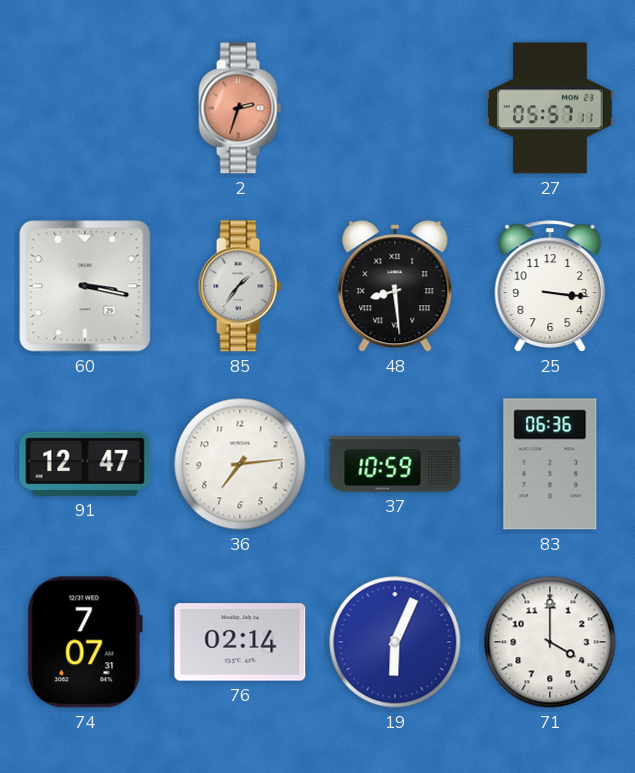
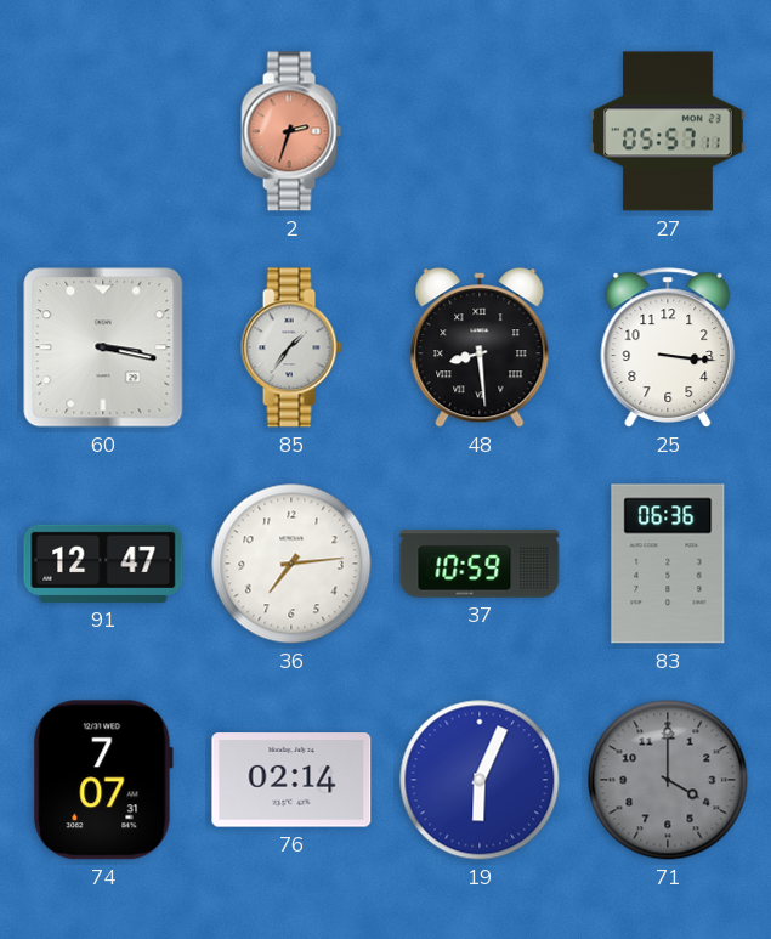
71 dial: white -> grey (668, 780)
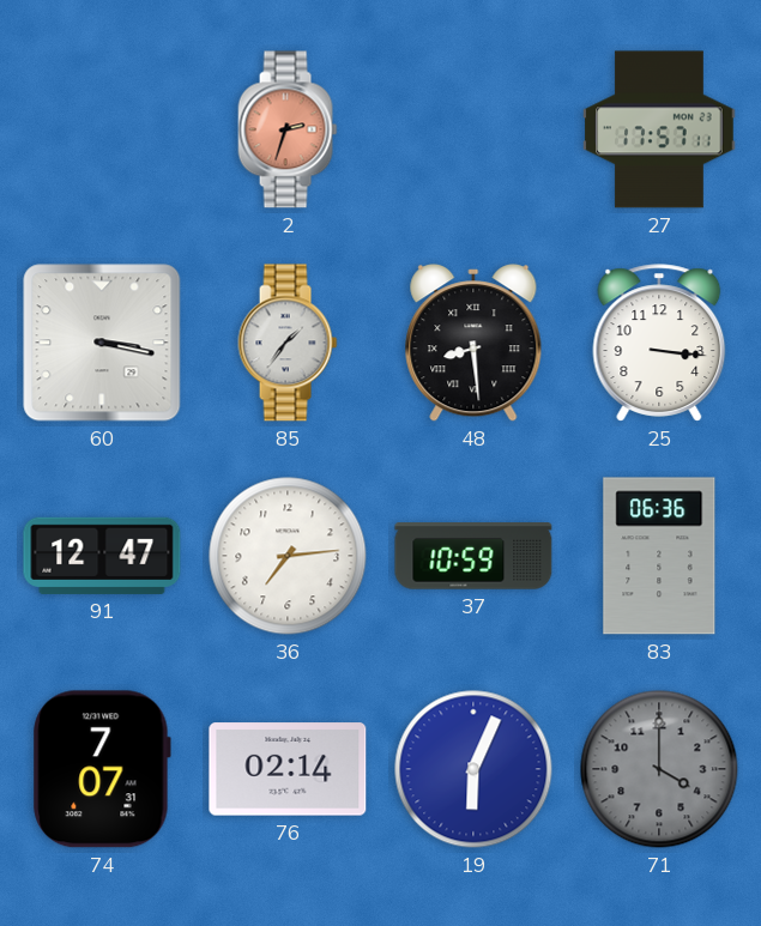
27: 05:57 -> 17:57 (659, 129)
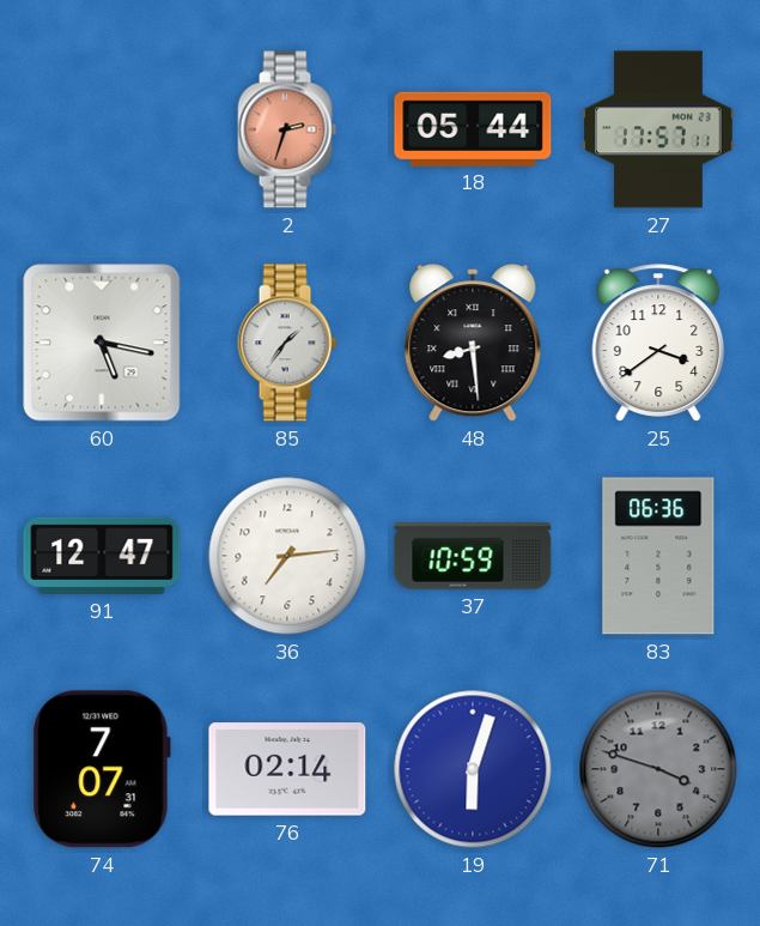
18: none -> 05:44 (473, 128)
60: 3:17 -> 5:17 (102, 343)
25: 3:16 -> 3:39 (658, 343)
19: 6:04 -> 6:03 (473, 769)
71: 4:00 -> 3:48 (658, 769)
